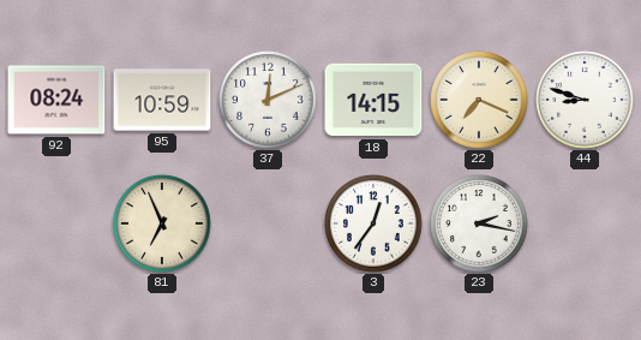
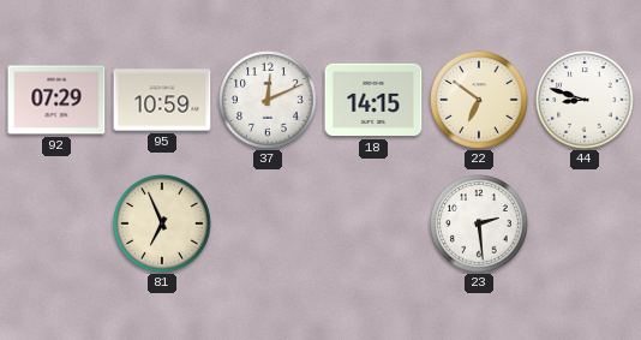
92: 08:24 -> 07:29 (56, 100)
22: 7:19 -> 6:51 (479, 100)
3: 12:36 -> none (373, 223)
23: 2:17 -> 2:29 (479, 223)
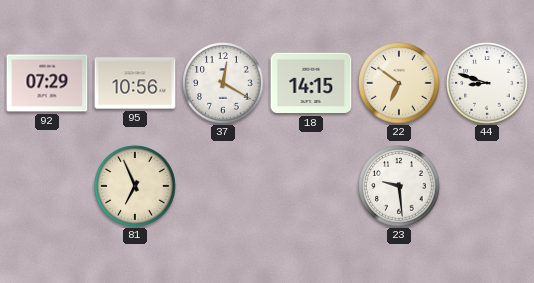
95: 10:59 -> 10:56 (135, 83)
37: 12:11 -> 12:20 (223, 83)
23: 2:29 -> 9:29 (399, 186)
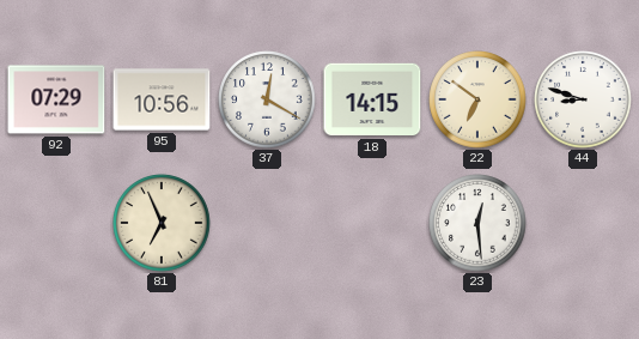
23: 9:29 -> 12:29 (477, 223)
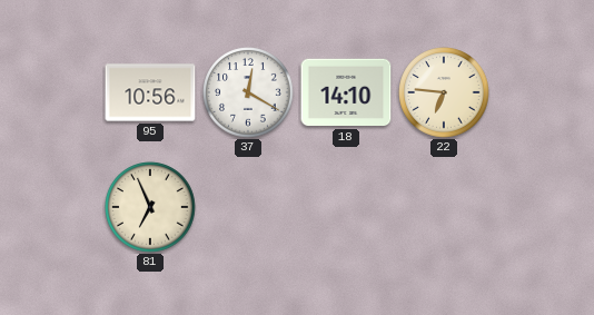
92: 07:29 -> none (56, 99)
18: 14:15 -> 14:10 (346, 92)
22: 6:51 -> 6:46 (444, 92)
44: 8:48 -> none (583, 99)
23: 12:29 -> none (477, 223)
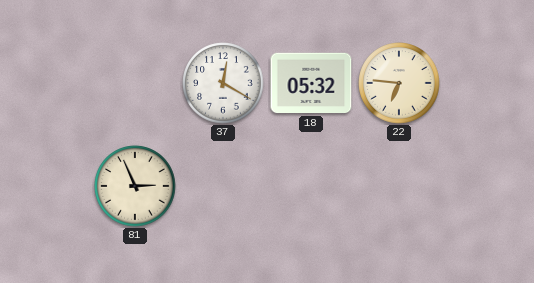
95: 10:56 -> none (150, 92)
18: 14:10 -> 05:32 (311, 83)
81: 6:56 -> 2:56 (135, 186)
